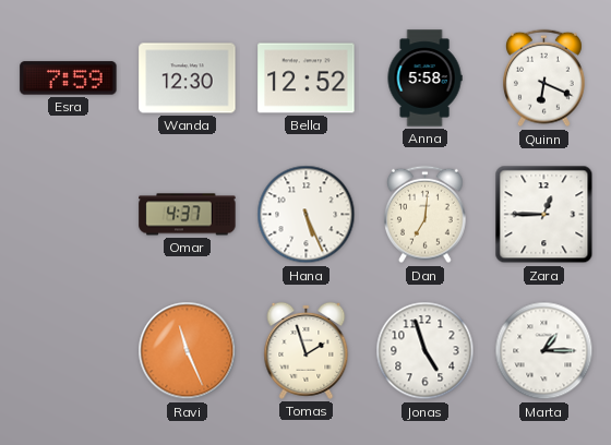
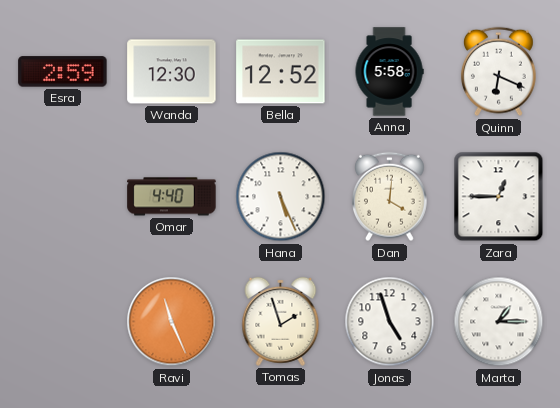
Esra: 7:59 -> 2:59 (63, 72)
Omar: 4:37 -> 4:40 (172, 197)
Dan: 7:01 -> 4:01 (390, 197)
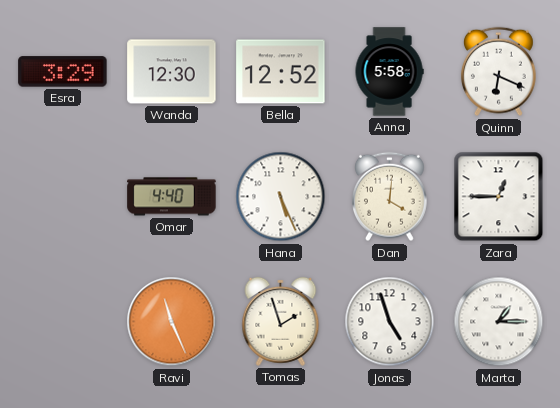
Esra: 2:59 -> 3:29 (63, 72)
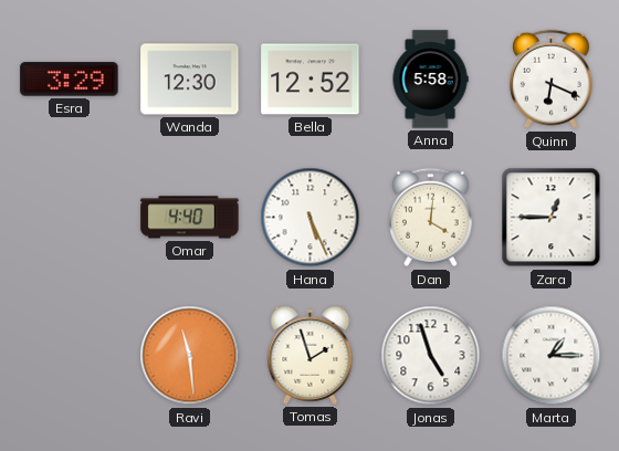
Ravi: 11:26 -> 11:29 (190, 356)
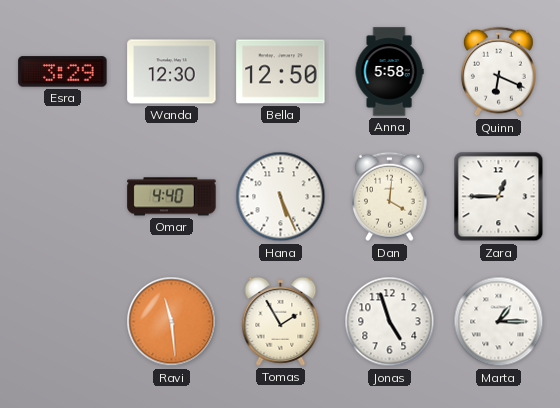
Bella: 12:52 -> 12:50 (281, 72)
Tomas: 1:57 -> 1:55 (281, 321)
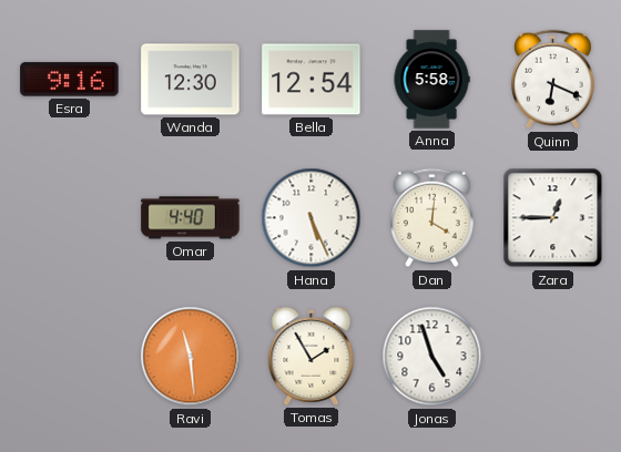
Esra: 3:29 -> 9:16 (70, 80)
Bella: 12:50 -> 12:54 (312, 80)
Marta: 1:15 -> none (499, 322)
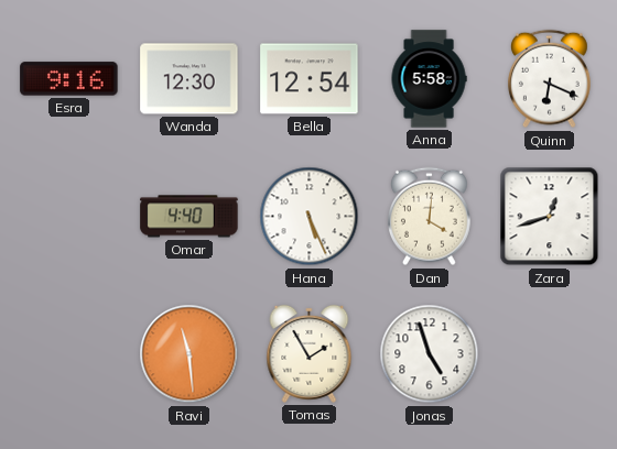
Zara: 12:45 -> 12:42 (550, 217)
